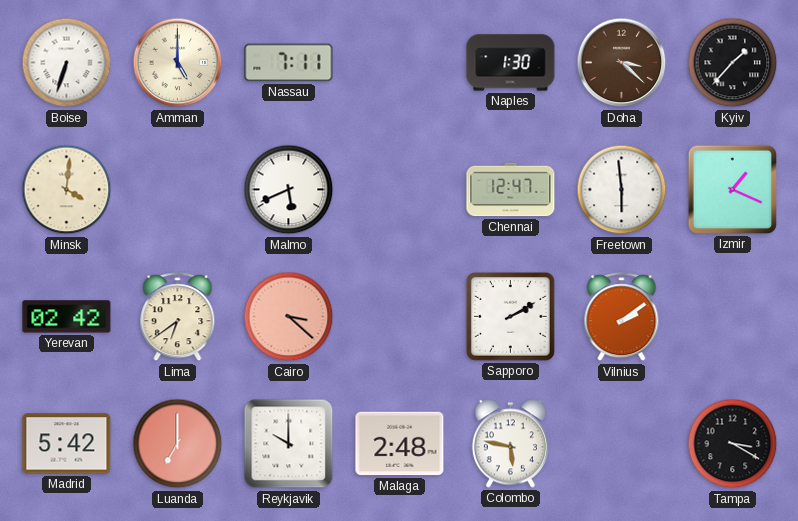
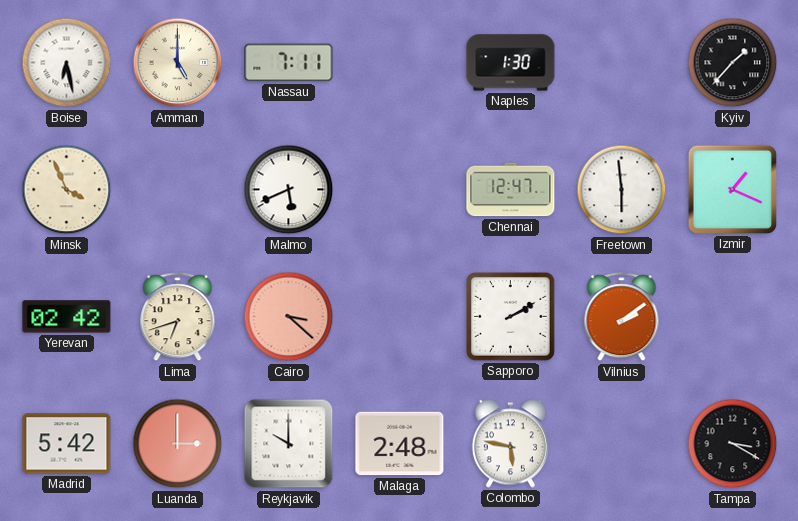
Boise: 6:33 -> 6:28 (67, 63)
Doha: 3:22 -> none (622, 63)
Minsk: 4:01 -> 3:56 (67, 190)
Lima: 6:39 -> 6:42 (178, 317)
Luanda: 7:00 -> 3:00 (178, 444)
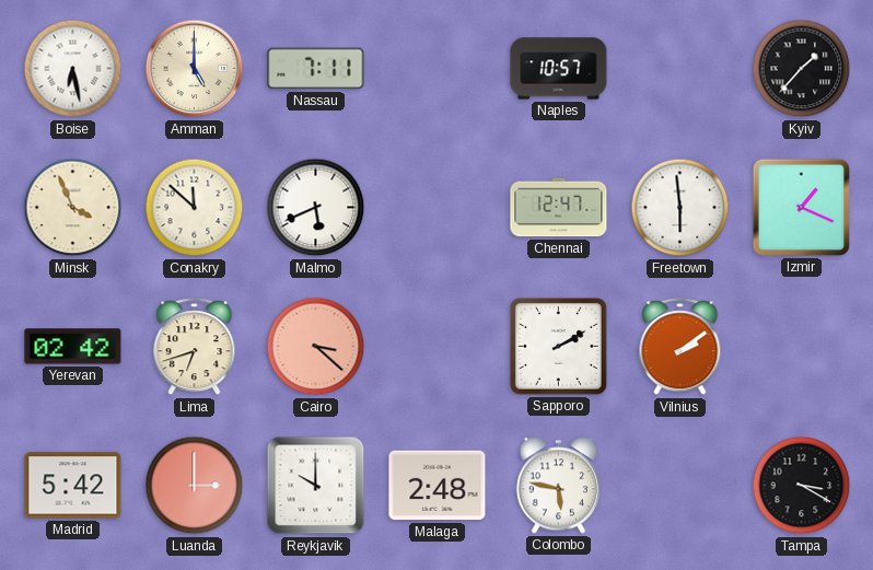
Naples: 1:30 -> 10:57 (559, 69)
Conakry: none -> 11:52 (195, 208)
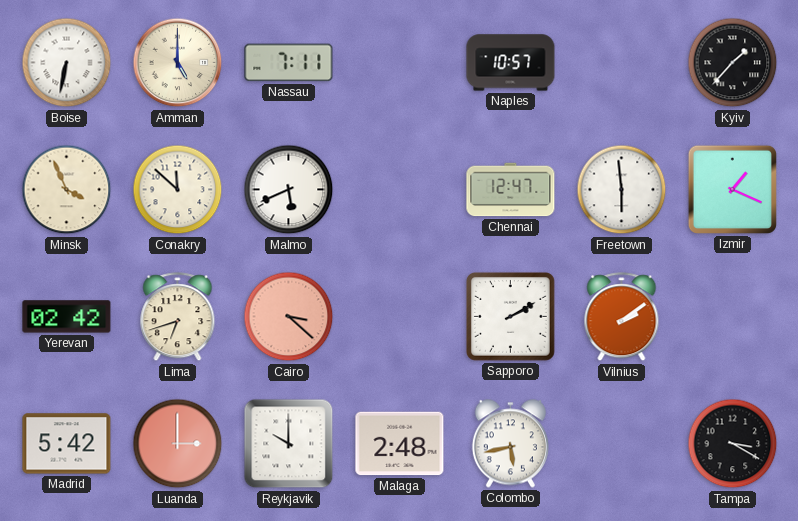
Boise: 6:28 -> 6:32 (67, 63)
Colombo: 5:47 -> 5:43 (510, 444)
